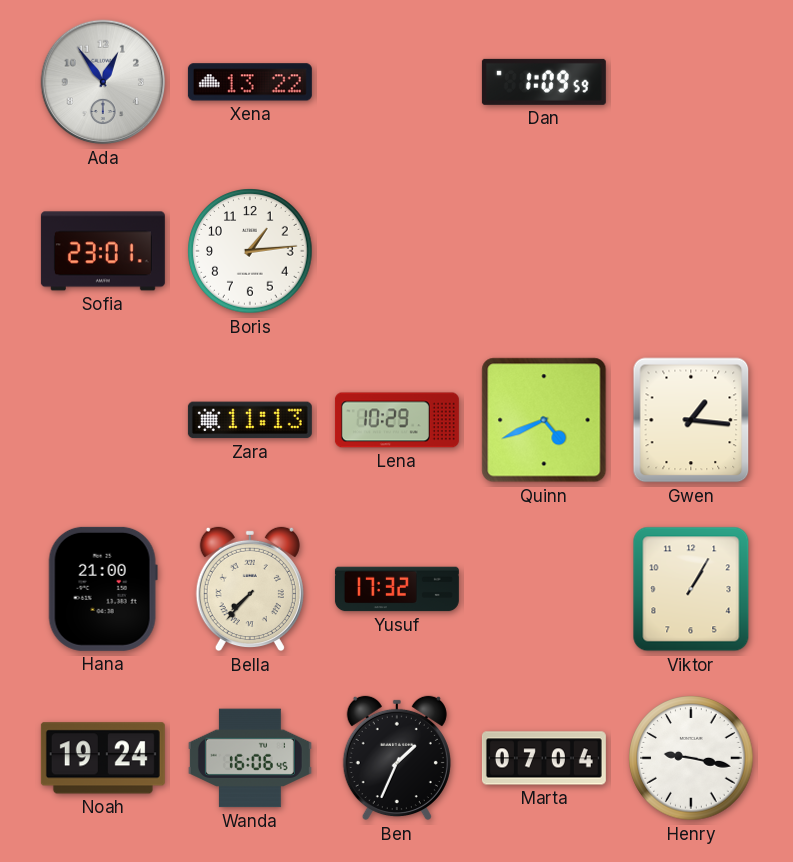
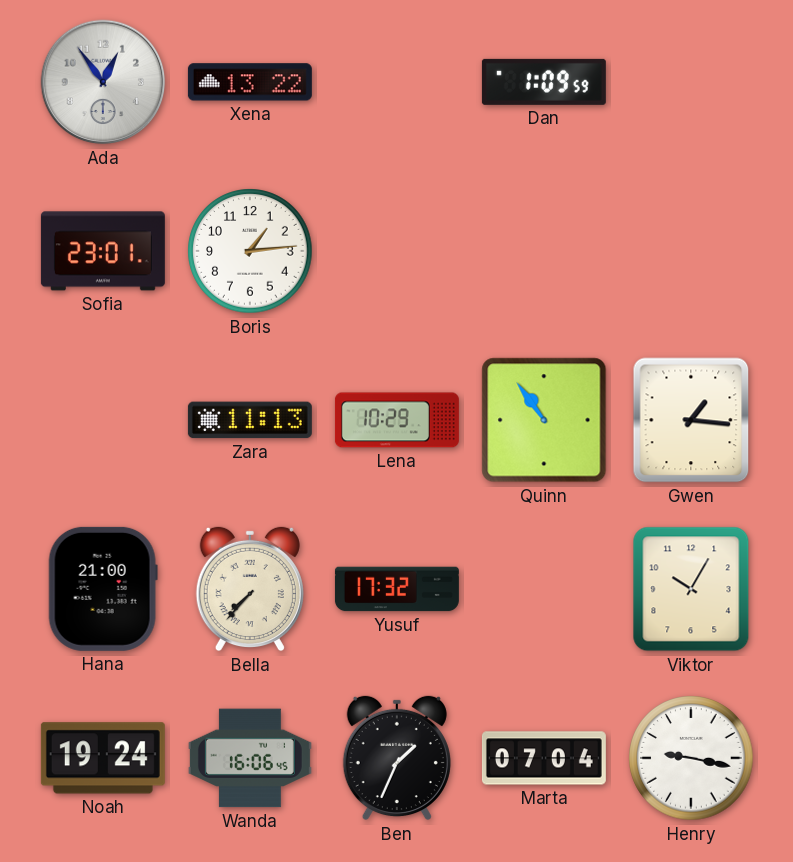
Quinn: 4:41 -> 10:54 (544, 420)
Viktor: 1:05 -> 10:05 (691, 589)
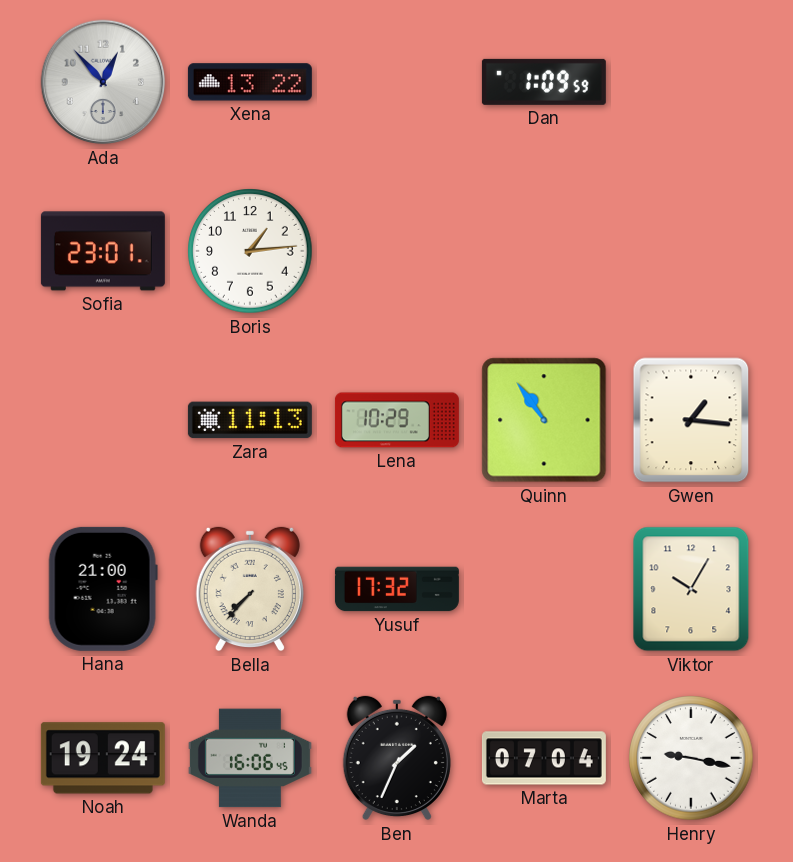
Ada: 12:54 -> 12:53 (103, 82)
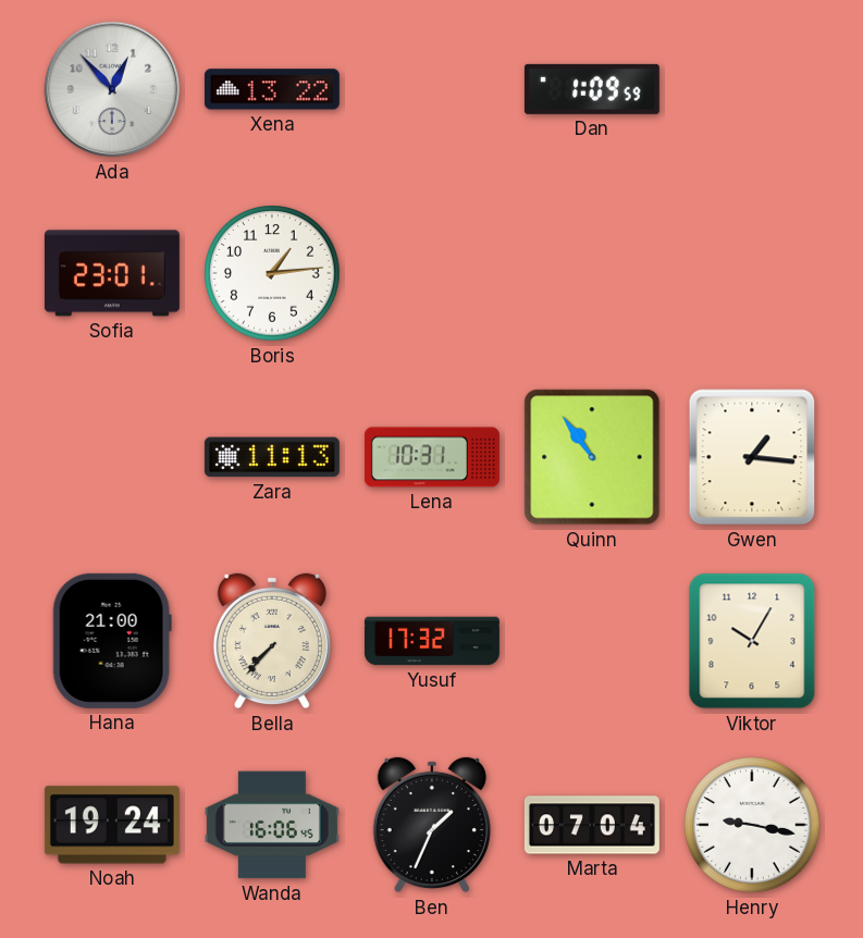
Lena: 10:29 -> 10:31 (432, 457)
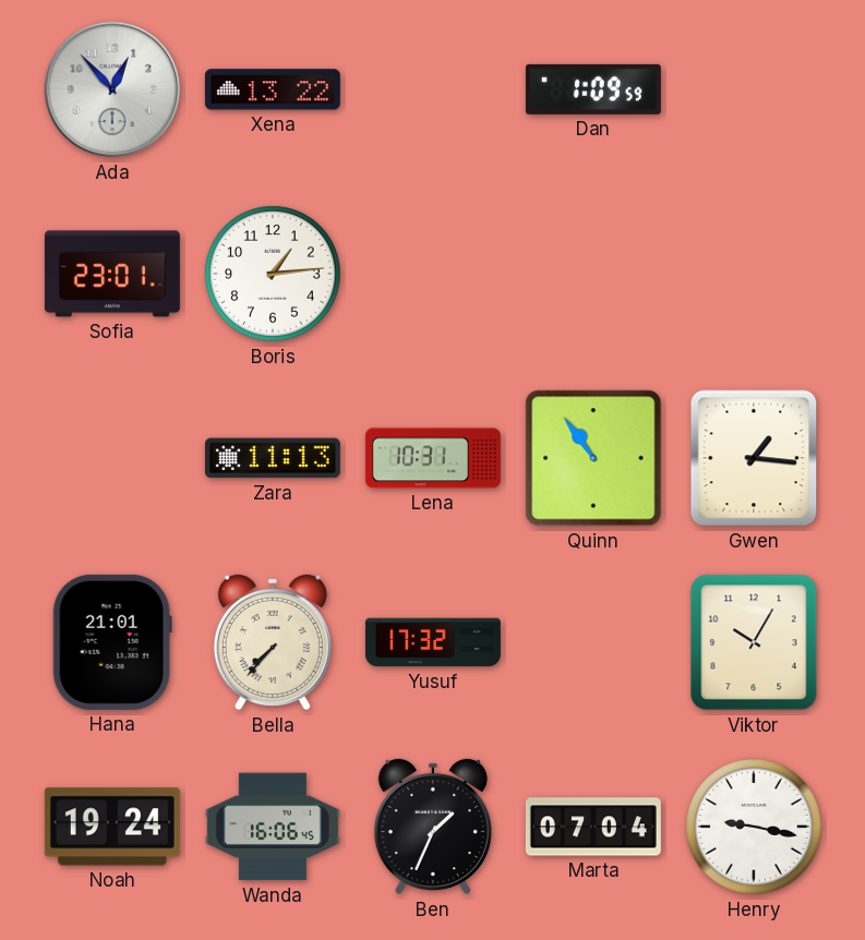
Hana: 21:00 -> 21:01 (112, 642)
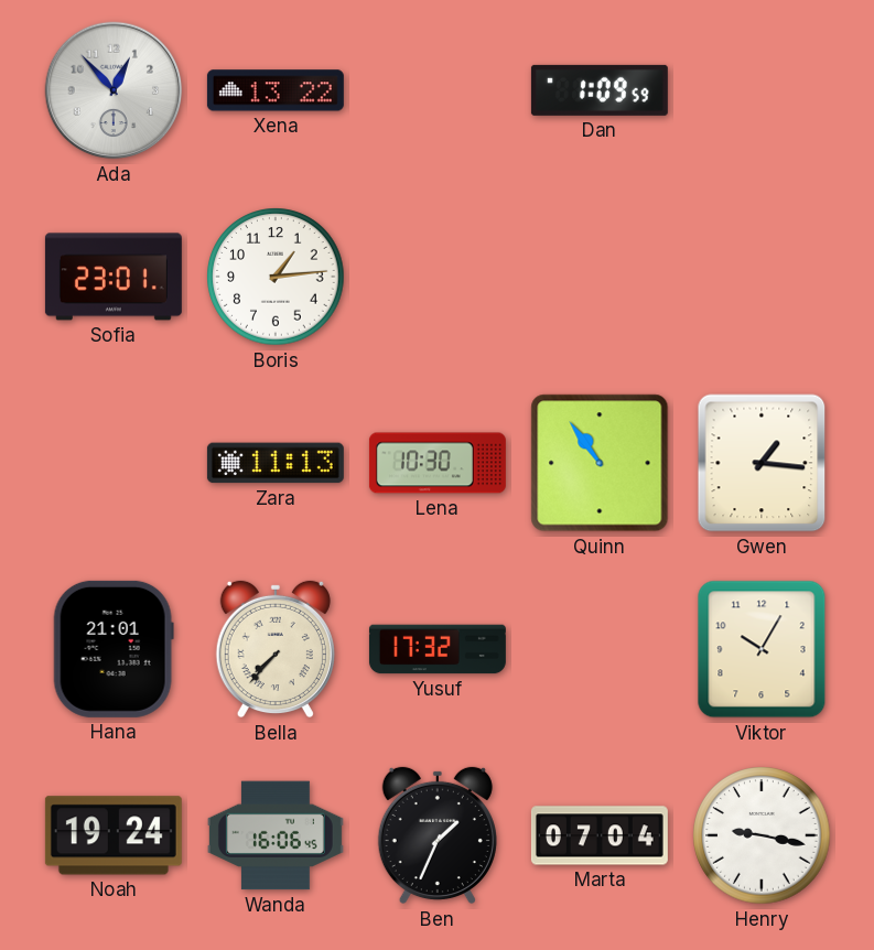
Lena: 10:31 -> 10:30 (438, 463)
